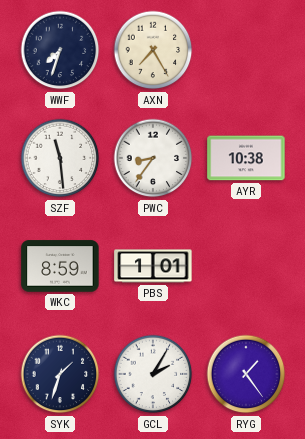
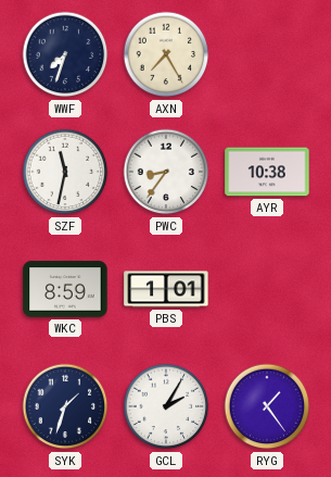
SZF: 11:29 -> 11:32 (65, 172)
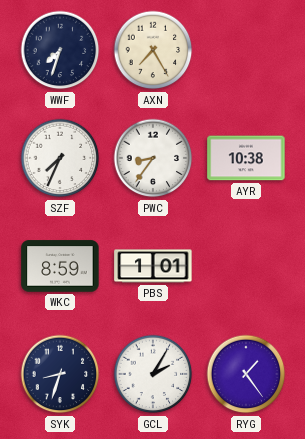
SZF: 11:32 -> 7:34 (60, 158)
SYK: 1:33 -> 8:33 (60, 374)
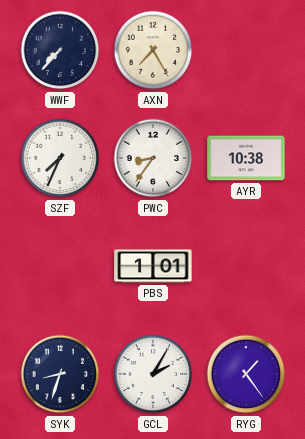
WWF: 7:33 -> 7:37 (60, 50)
WKC: 8:59 -> none (60, 266)
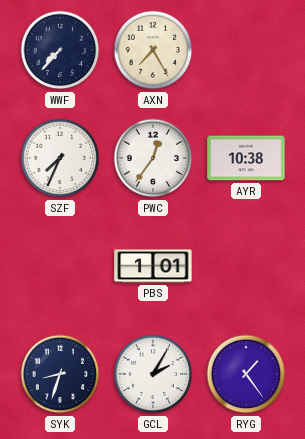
PWC: 8:36 -> 12:36 (153, 158)
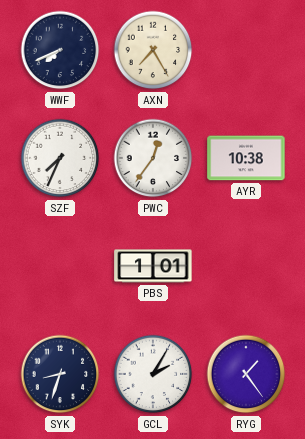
WWF: 7:37 -> 7:41 (60, 50)
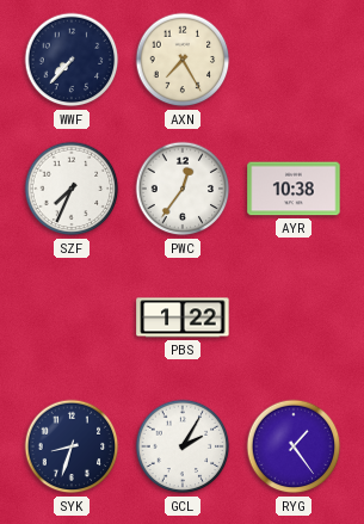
WWF: 7:41 -> 7:37 (72, 60)
PBS: 1:01 -> 1:22 (183, 318)
